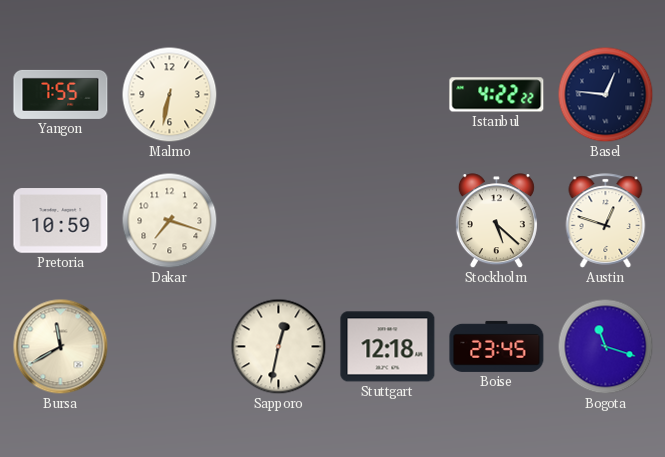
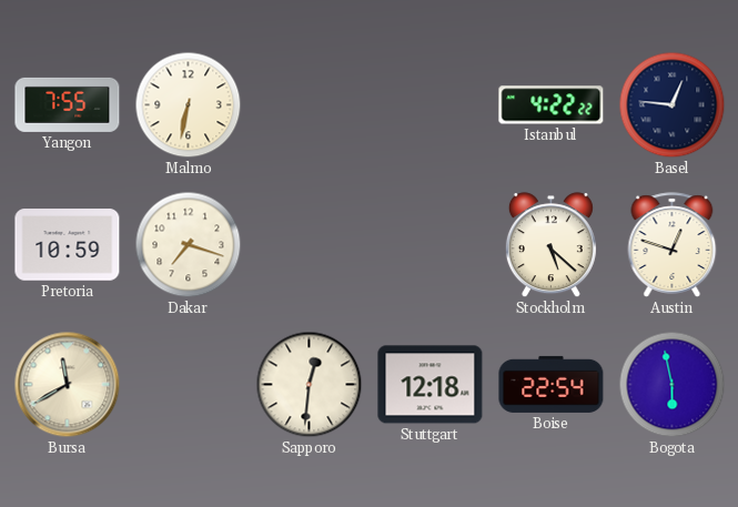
Sapporo: 12:32 -> 12:31 (310, 385)
Boise: 23:45 -> 22:54 (552, 384)
Bogota: 11:18 -> 5:58 (673, 385)
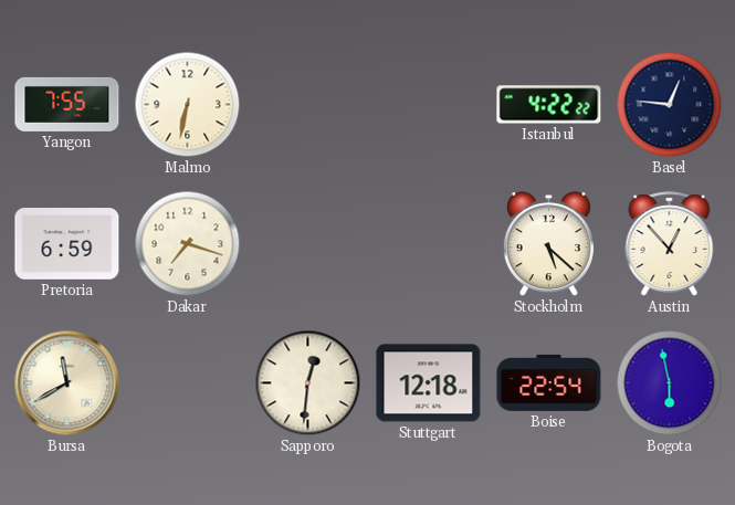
Pretoria: 10:59 -> 6:59 (67, 244)
Austin: 12:48 -> 12:53 (670, 244)
